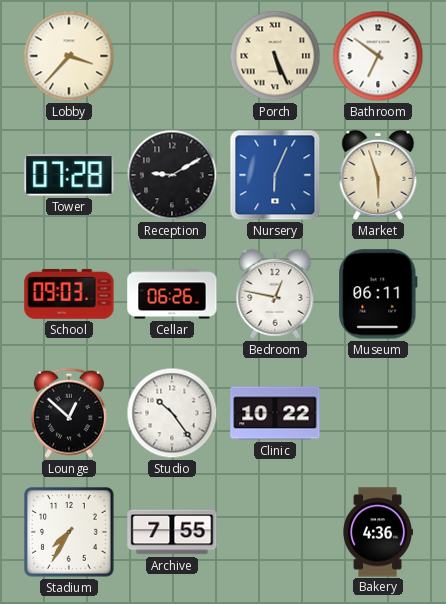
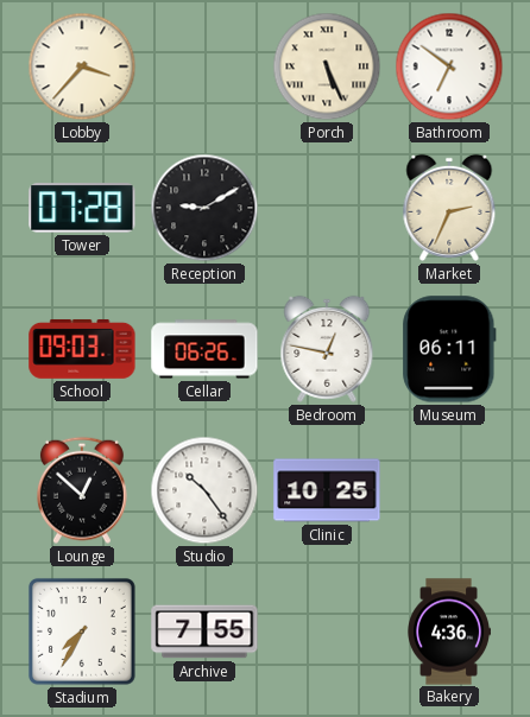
Nursery: 6:04 -> none (275, 175)
Market: 5:57 -> 2:34 (449, 208)
Clinic: 10:22 -> 10:25 (327, 490)
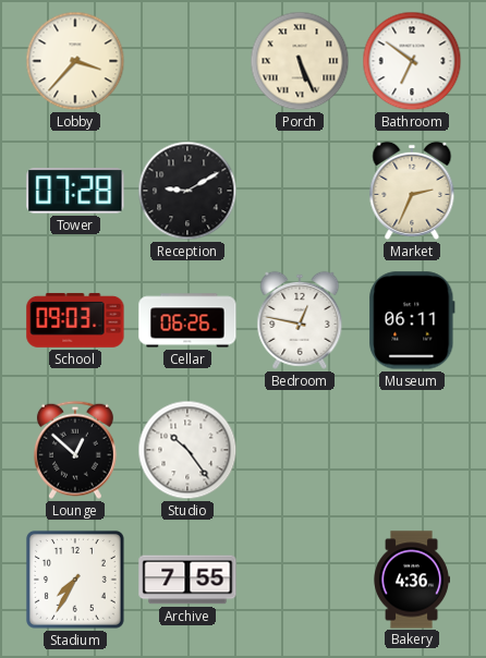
Clinic: 10:25 -> none (327, 490)
